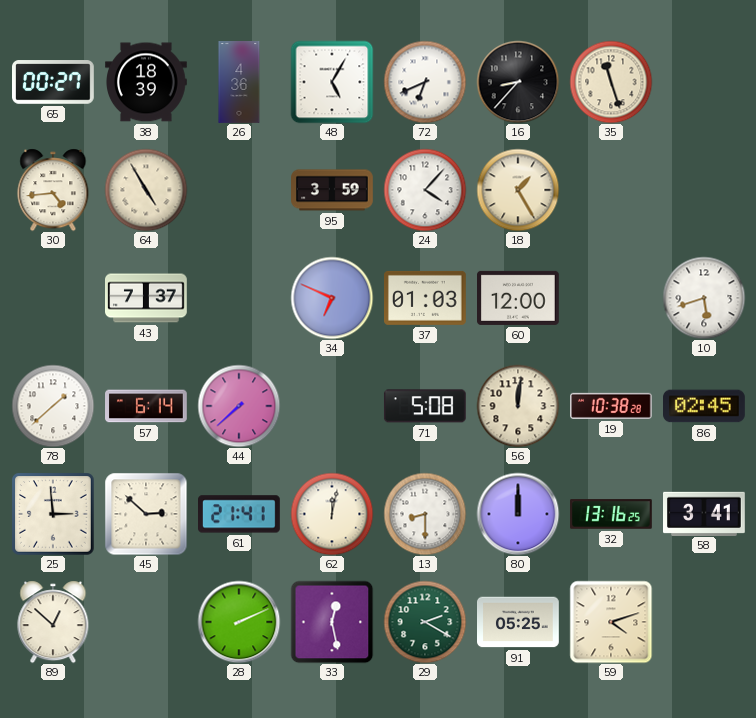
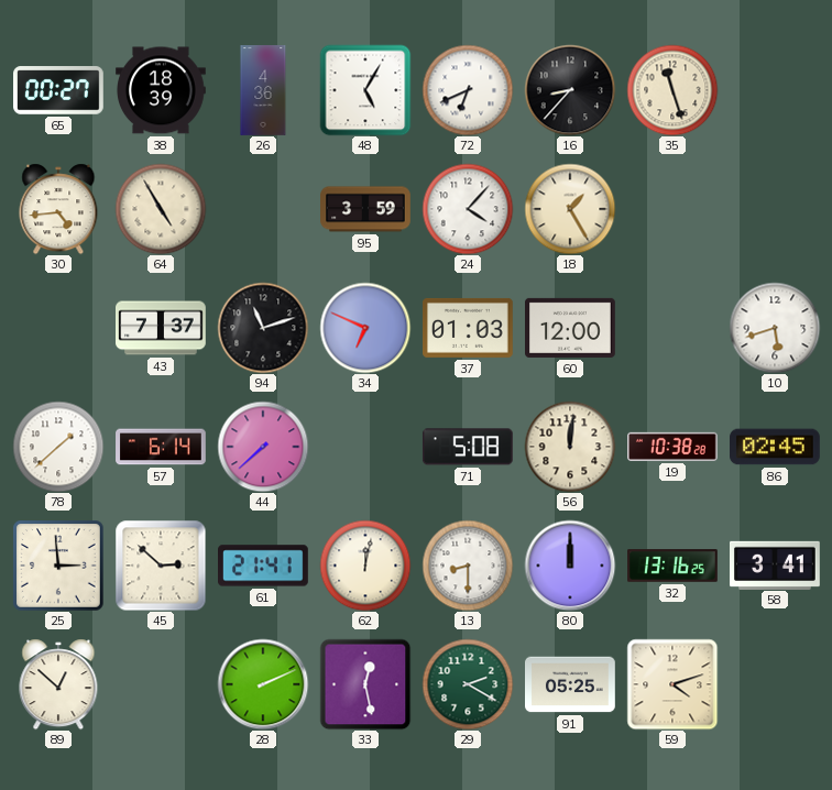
94: none -> 11:12 (263, 328)
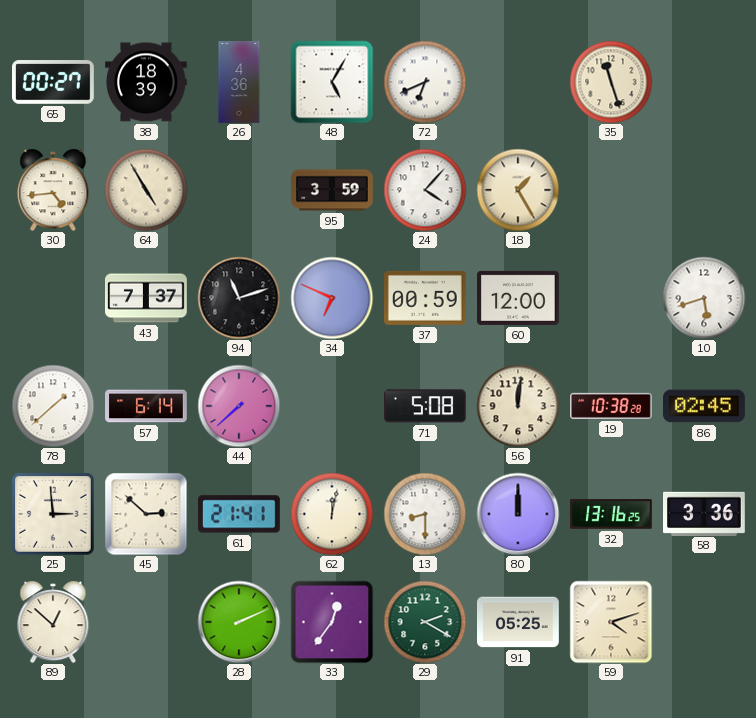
16: 8:37 -> none (570, 90)
37: 01:03 -> 00:59 (426, 298)
58: 3:41 -> 3:36 (705, 513)
33: 12:28 -> 12:36 (332, 622)
